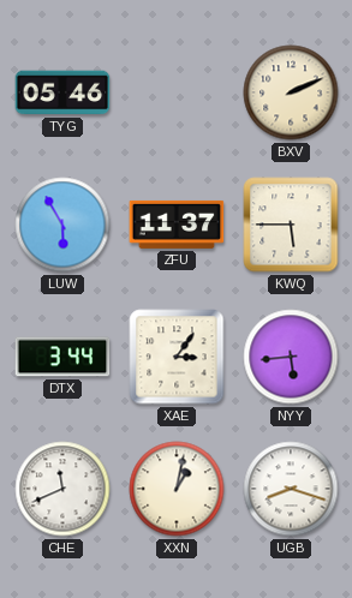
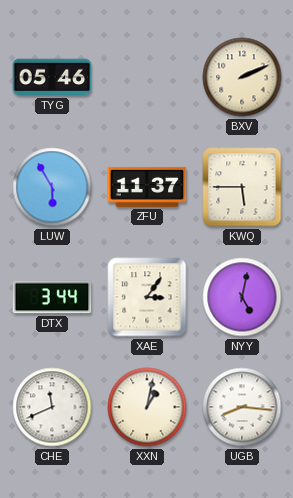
NYY: 5:44 -> 5:02 (242, 297)
UGB: 8:18 -> 8:16 (242, 407)
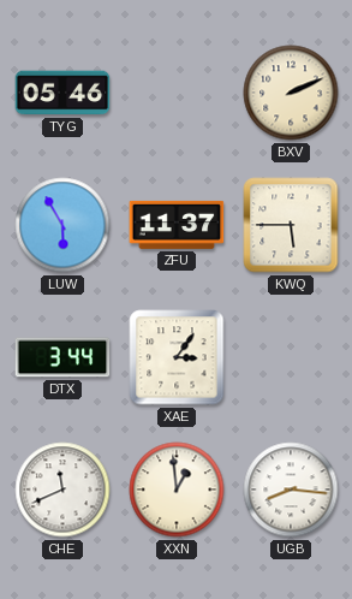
NYY: 5:02 -> none (242, 297)
XXN: 1:02 -> 12:59 (177, 490)
